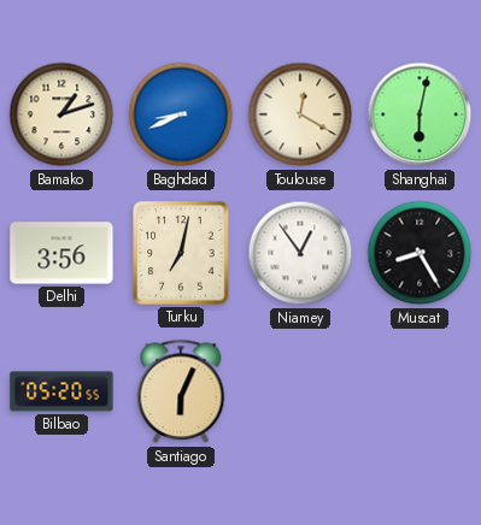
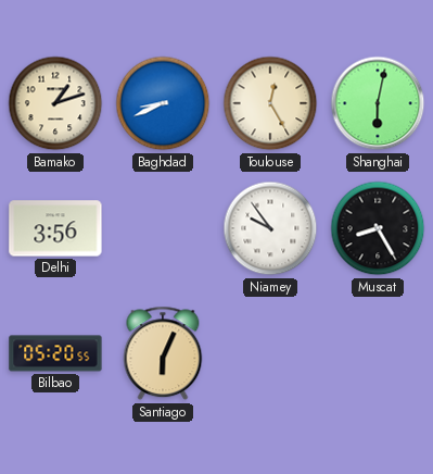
Toulouse: 12:20 -> 12:25 (270, 103)
Turku: 7:02 -> none (181, 253)
Niamey: 12:54 -> 9:54 (270, 228)
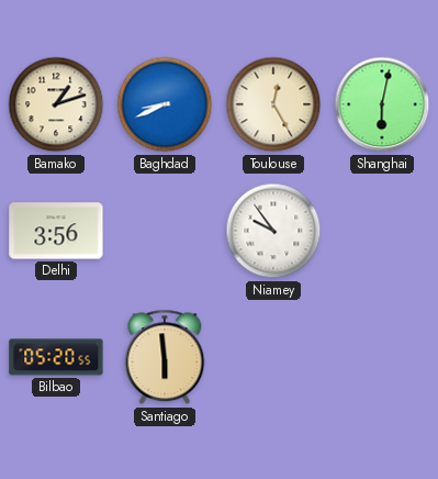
Muscat: 8:25 -> none (378, 228)
Santiago: 6:04 -> 5:59 (165, 357)
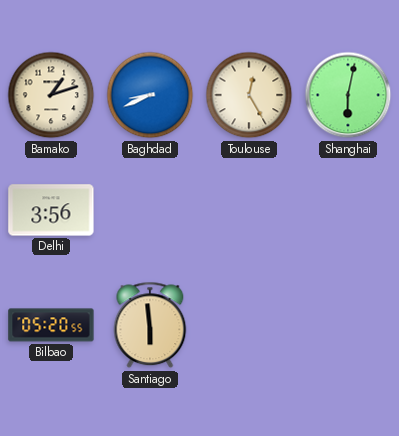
Niamey: 9:54 -> none (273, 231)
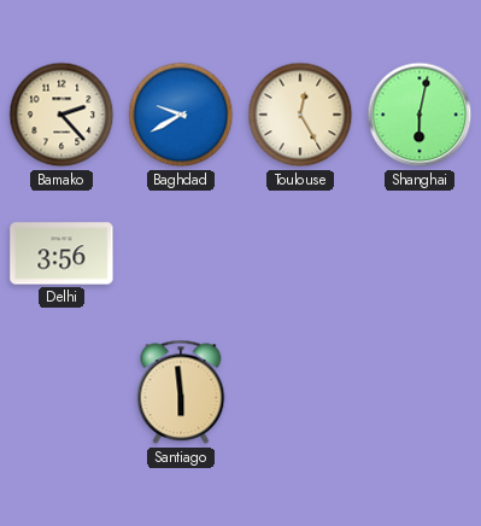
Bamako: 1:12 -> 2:23 (61, 115)
Baghdad: 8:41 -> 9:40 (181, 115)
Bilbao: 05:20 -> none (51, 325)
